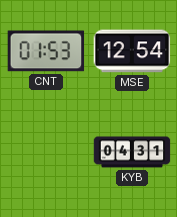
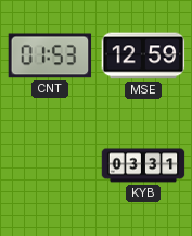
MSE: 12:54 -> 12:59 (143, 55)
KYB: 04:31 -> 03:31 (143, 165)
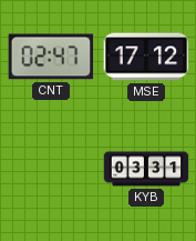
CNT: 01:53 -> 02:47 (51, 57)
MSE: 12:59 -> 17:12 (146, 57)
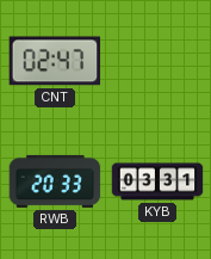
MSE: 17:12 -> none (146, 57)
RWB: none -> 20:33 (55, 181)
